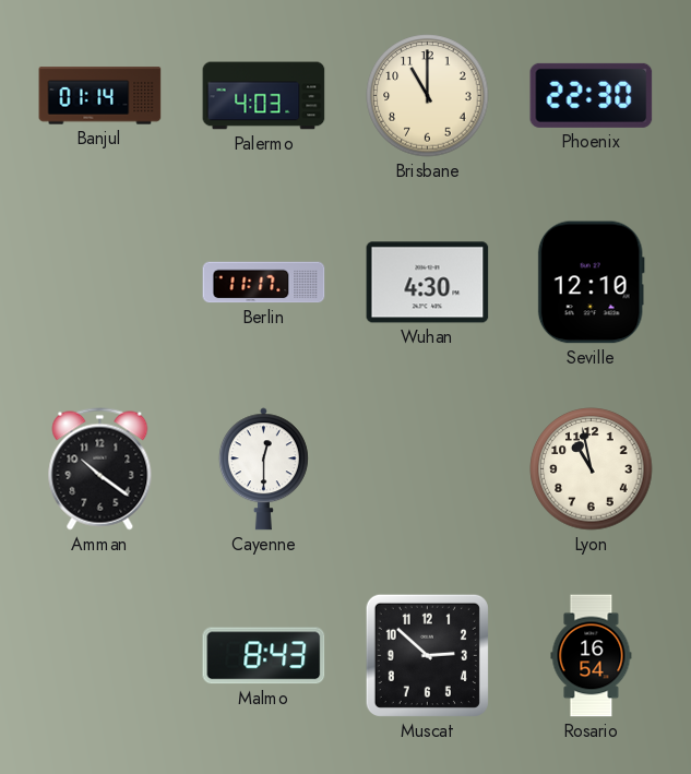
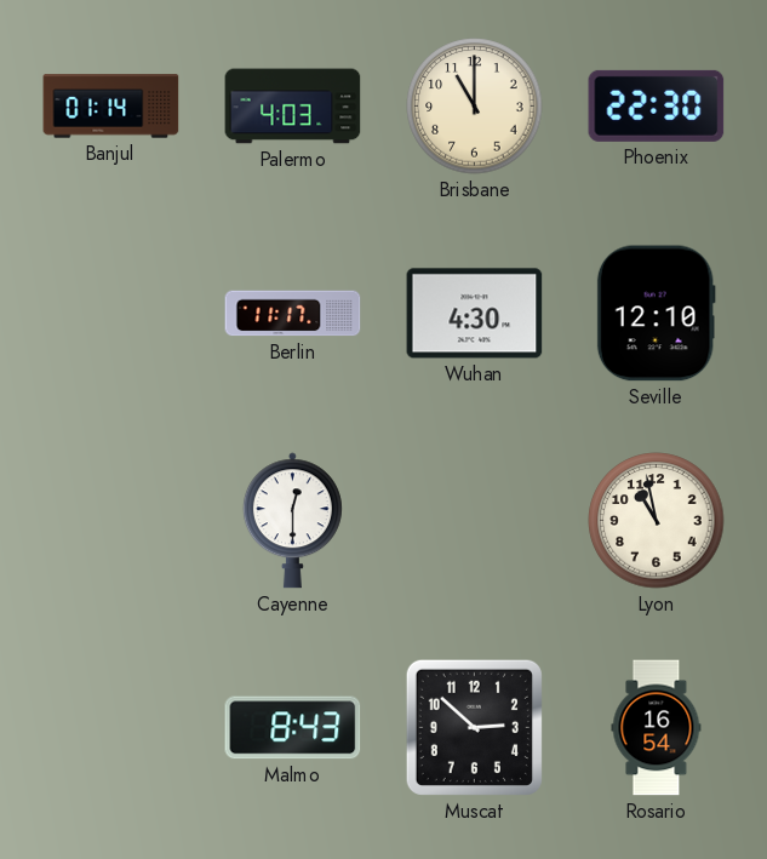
Amman: 10:21 -> none (100, 469)
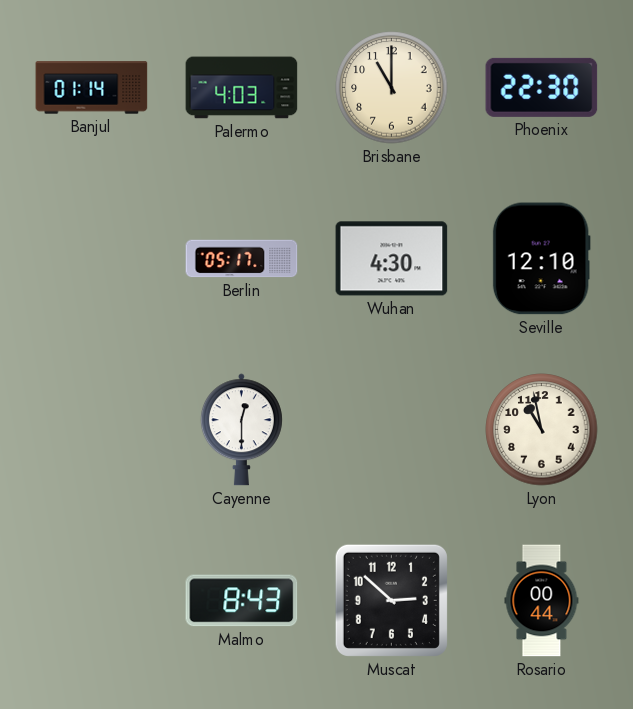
Berlin: 11:17 -> 05:17 (242, 259)
Rosario: 16:54 -> 00:44 (542, 601)
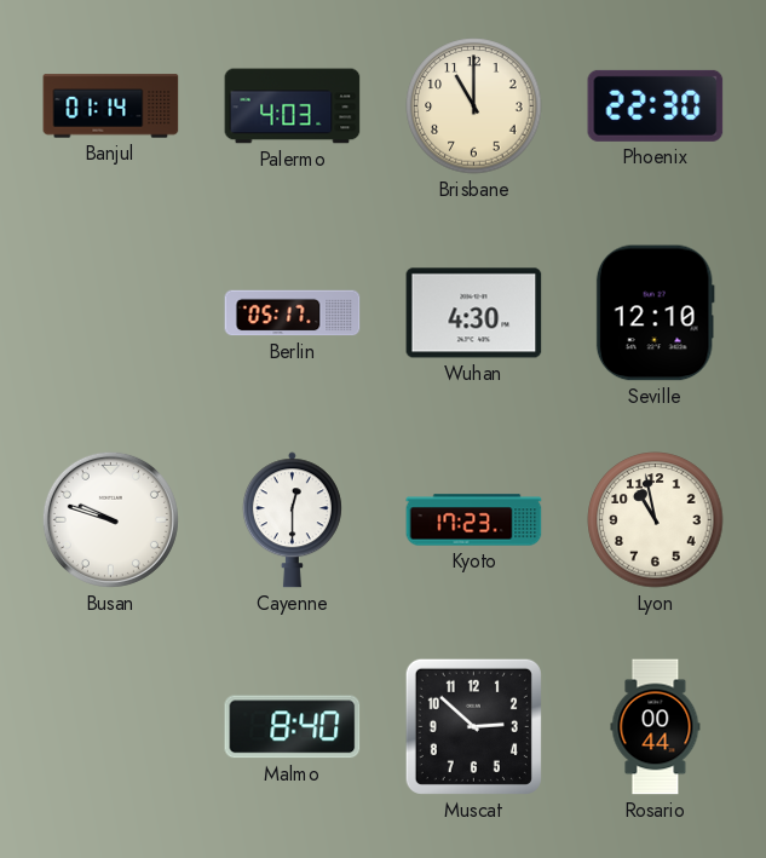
Busan: none -> 9:48 (110, 519)
Kyoto: none -> 17:23 (474, 520)
Malmo: 8:43 -> 8:40 (293, 727)
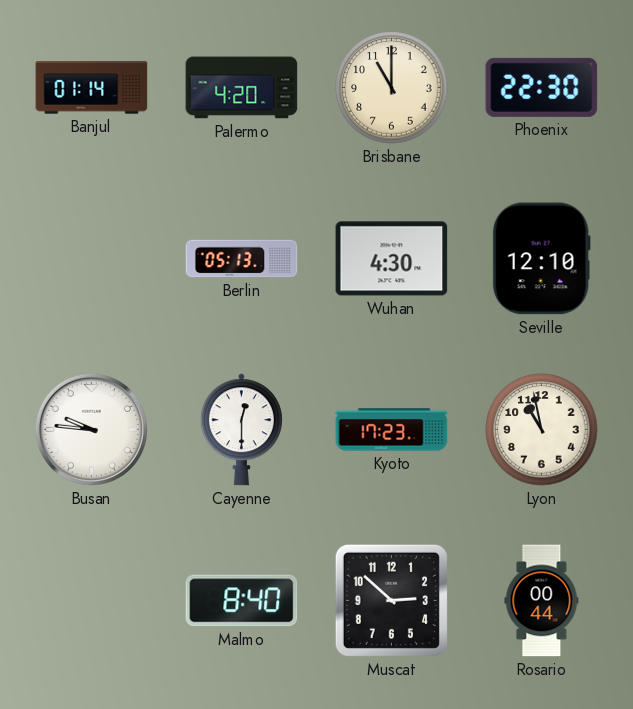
Palermo: 4:03 -> 4:20 (242, 88)
Berlin: 05:17 -> 05:13 (242, 259)
Busan: 9:48 -> 9:46 (91, 429)
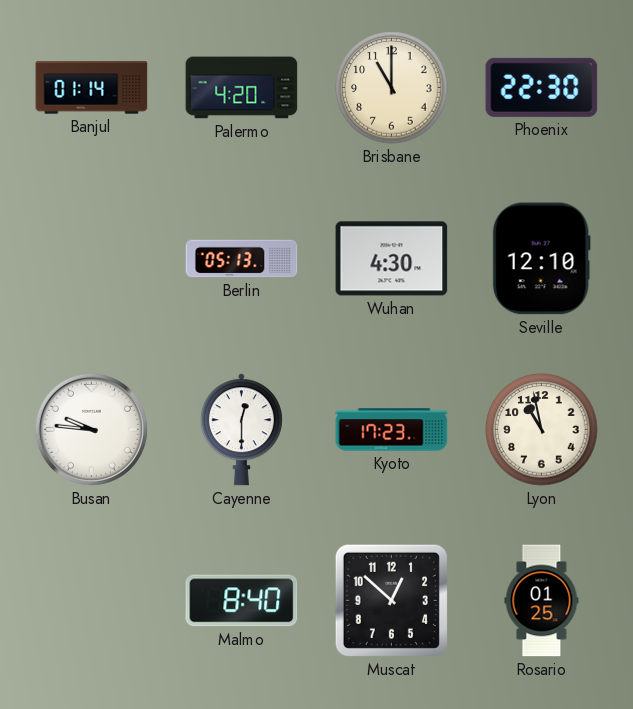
Muscat: 2:52 -> 12:52 (391, 600)
Rosario: 00:44 -> 01:25 (542, 601)
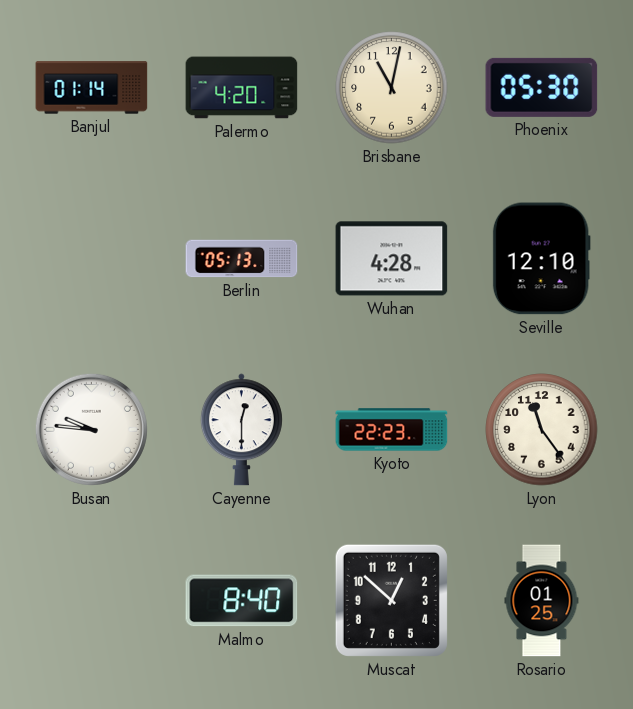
Brisbane: 11:00 -> 11:02 (392, 88)
Phoenix: 22:30 -> 05:30 (542, 87)
Wuhan: 4:30 -> 4:28 (392, 259)
Kyoto: 17:23 -> 22:23 (392, 430)
Lyon: 10:58 -> 11:24 (542, 430)
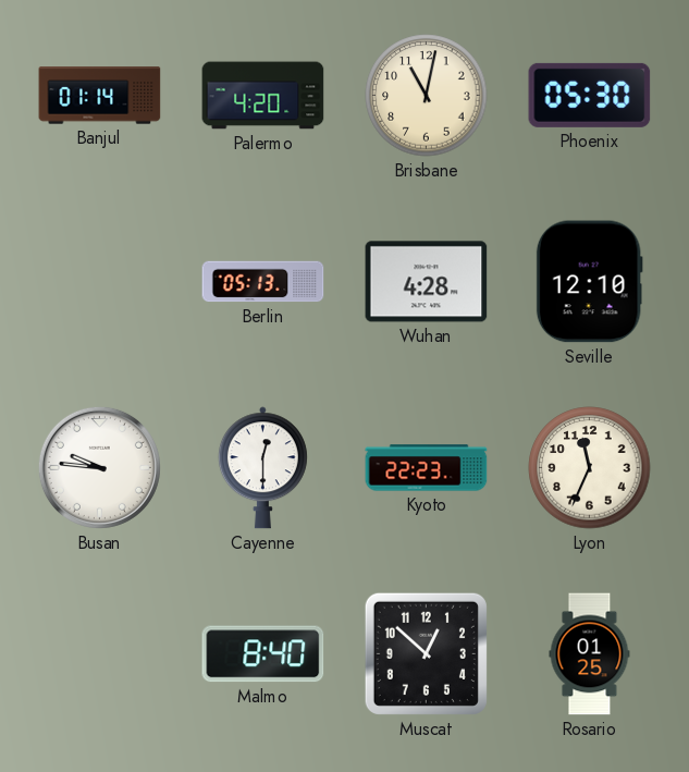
Lyon: 11:24 -> 11:34 (590, 468)
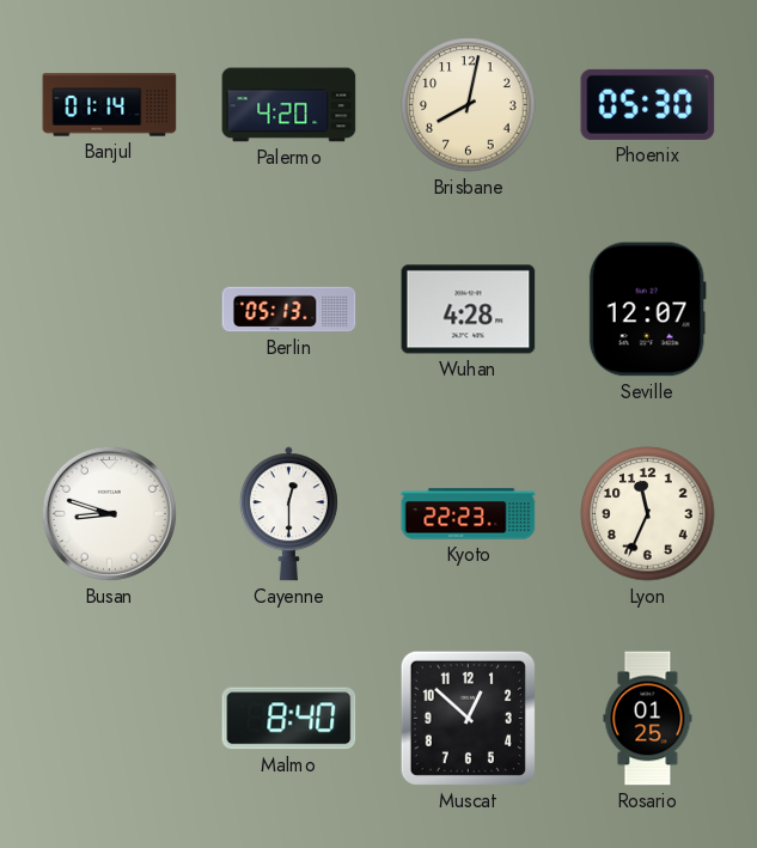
Brisbane: 11:02 -> 8:02 (469, 105)
Seville: 12:10 -> 12:07 (647, 310)
Busan: 9:46 -> 8:48 (109, 513)
